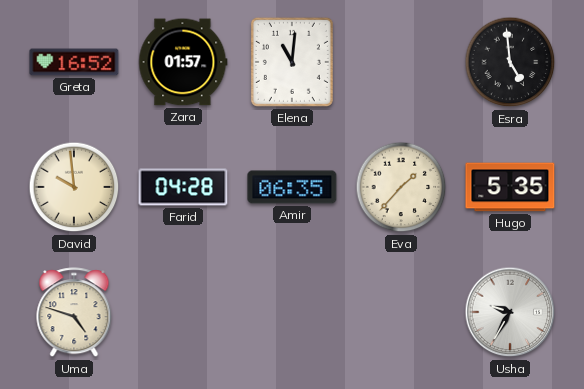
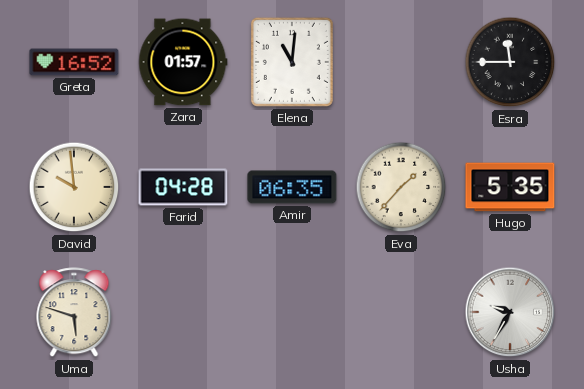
Esra: 4:59 -> 11:45 (510, 62)
Uma: 4:48 -> 5:48 (74, 313)
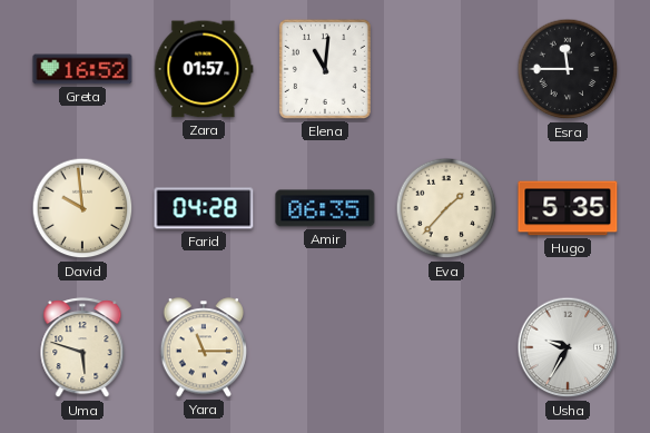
Yara: none -> 11:15 (204, 347)
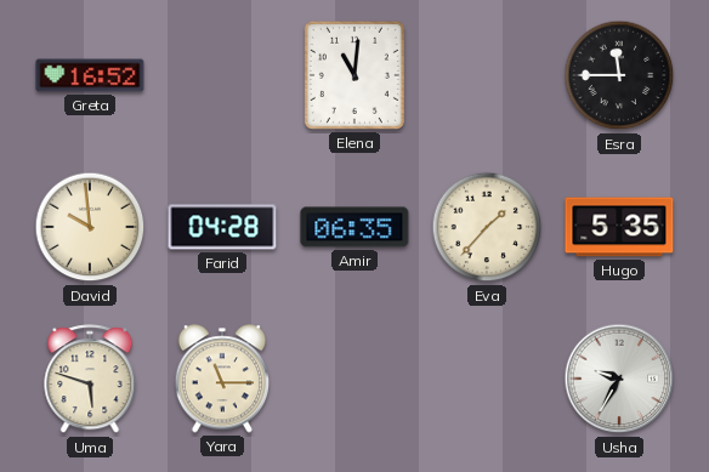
Zara: 01:57 -> none (204, 69)
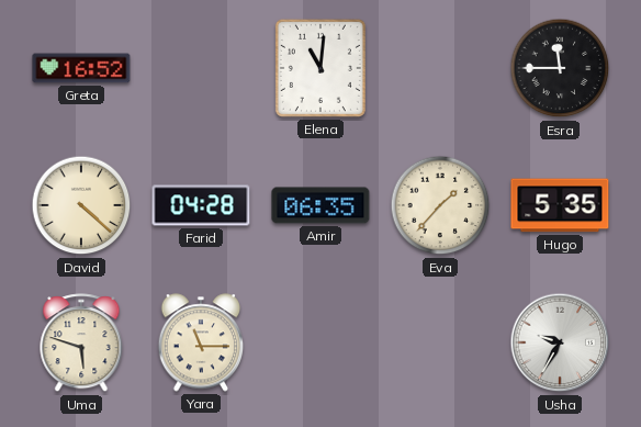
David: 9:59 -> 4:22 (81, 205)
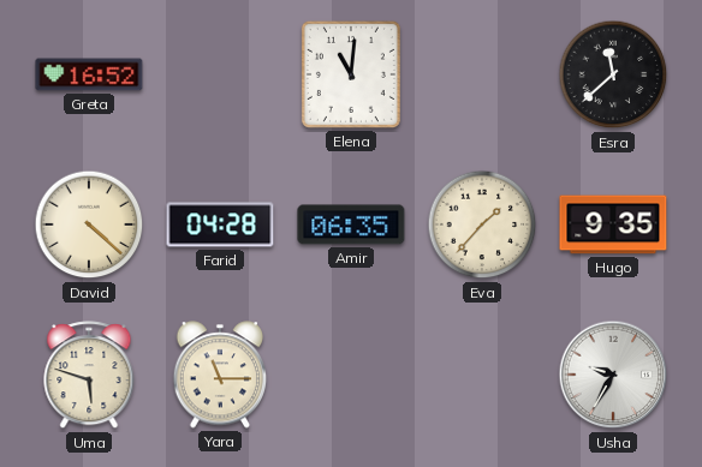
Esra: 11:45 -> 11:38 (613, 74)
Hugo: 5:35 -> 9:35 (613, 224)
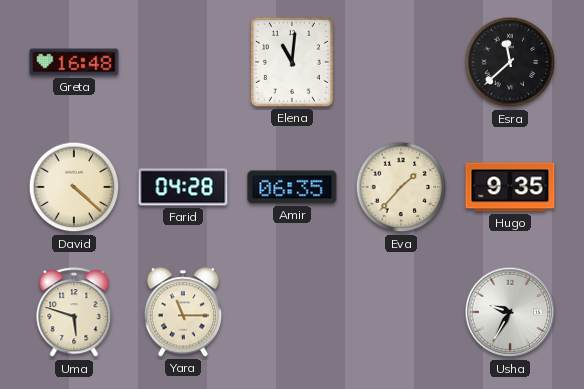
Greta: 16:52 -> 16:48 (74, 62)
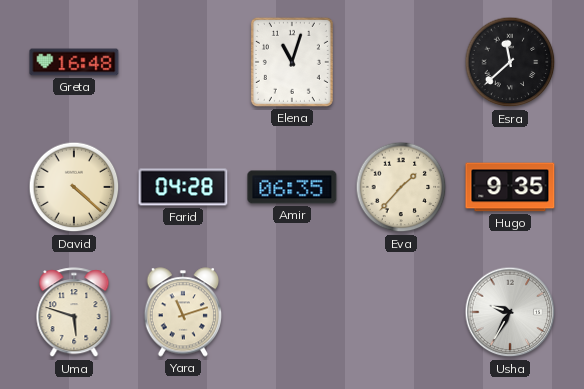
Elena: 11:01 -> 11:03 (292, 62)
Yara: 11:15 -> 11:12 (183, 312)
